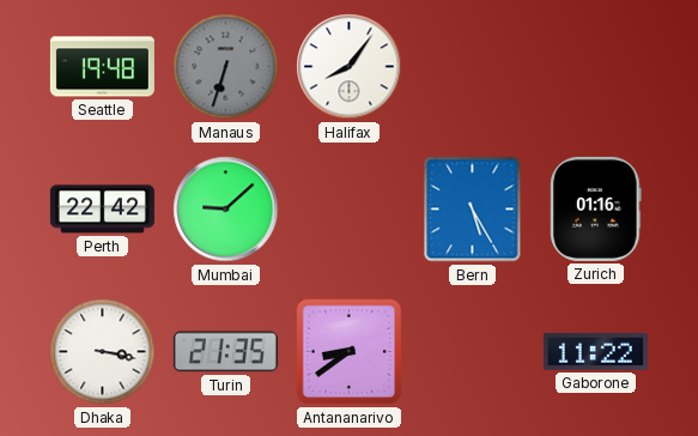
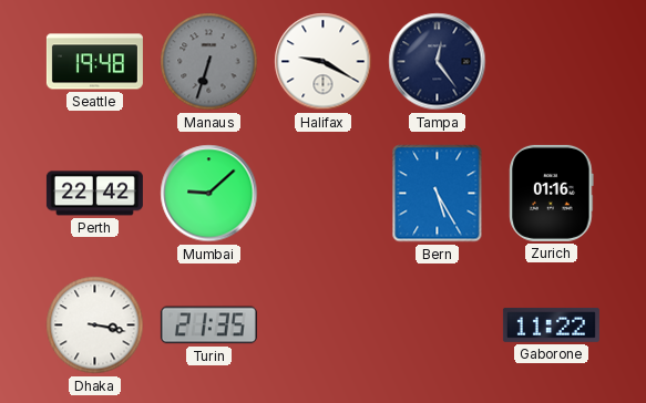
Halifax: 8:06 -> 9:20 (324, 62)
Tampa: none -> 12:24 (438, 62)
Antananarivo: 8:39 -> none (350, 352)
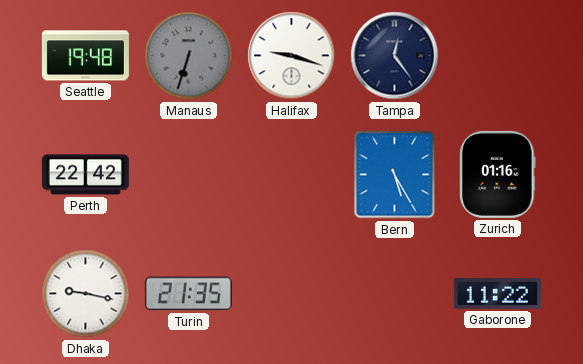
Halifax: 9:20 -> 9:18 (292, 56)
Mumbai: 9:08 -> none (209, 194)
Dhaka: 3:17 -> 9:17 (86, 294)
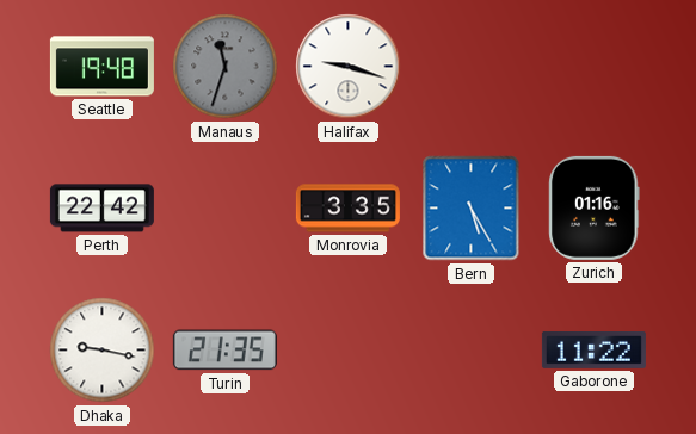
Manaus: 6:33 -> 11:33 (226, 67)
Tampa: 12:24 -> none (395, 56)
Monrovia: none -> 3:35 (347, 209)
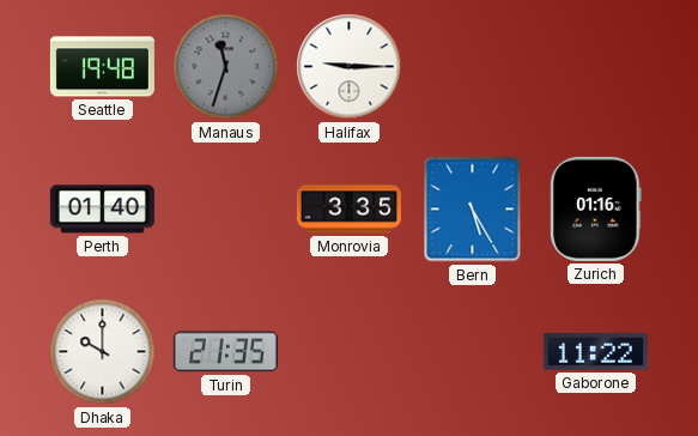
Halifax: 9:18 -> 9:15 (350, 67)
Perth: 22:42 -> 01:40 (102, 210)
Dhaka: 9:17 -> 10:00 (103, 352)
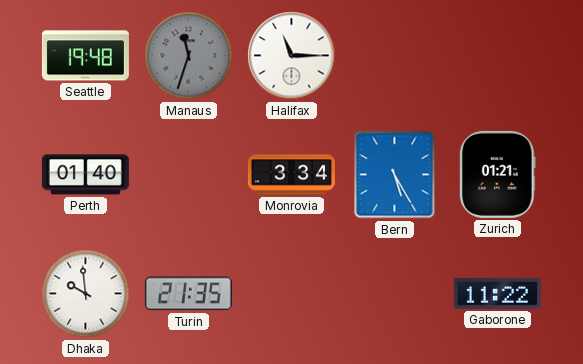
Halifax: 9:15 -> 11:15 (292, 56)
Monrovia: 3:35 -> 3:34 (291, 175)
Zurich: 01:16 -> 01:21 (498, 174)
Dhaka: 10:00 -> 9:59 (86, 294)
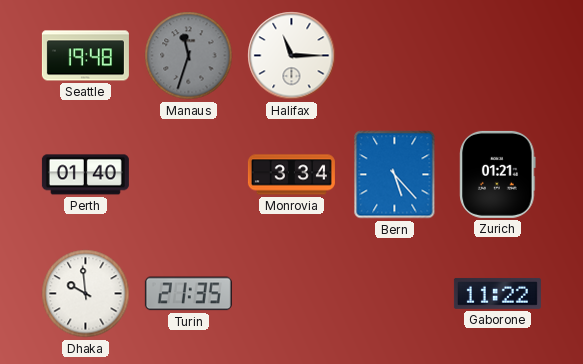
Bern: 5:25 -> 5:23 (395, 175)
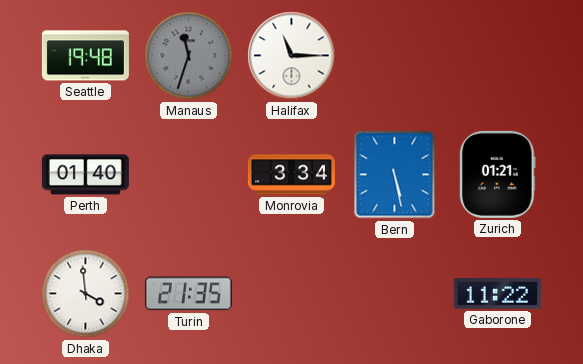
Bern: 5:23 -> 5:28 (395, 175)
Dhaka: 9:59 -> 3:59 (86, 294)
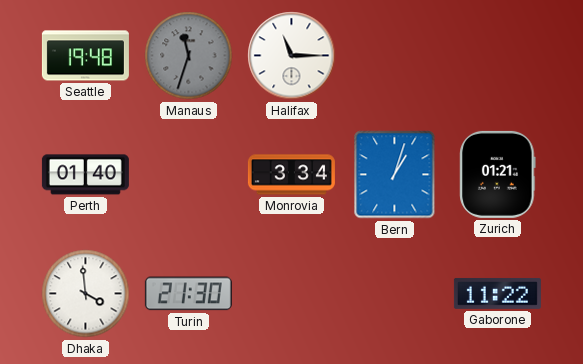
Bern: 5:28 -> 1:03 (395, 175)
Turin: 21:35 -> 21:30 (188, 294)
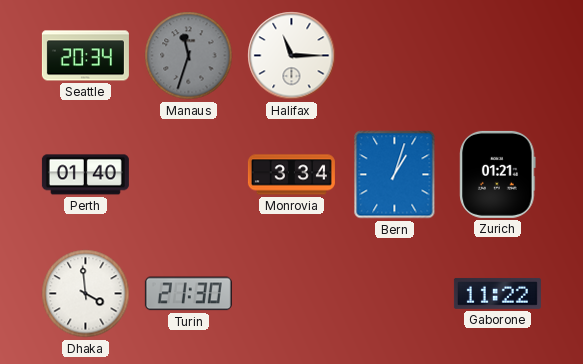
Seattle: 19:48 -> 20:34 (85, 56)
